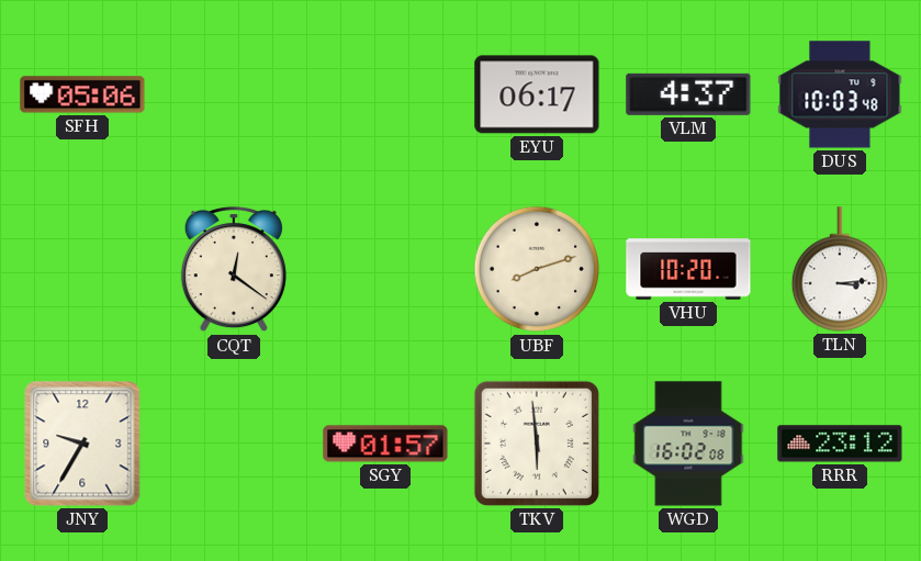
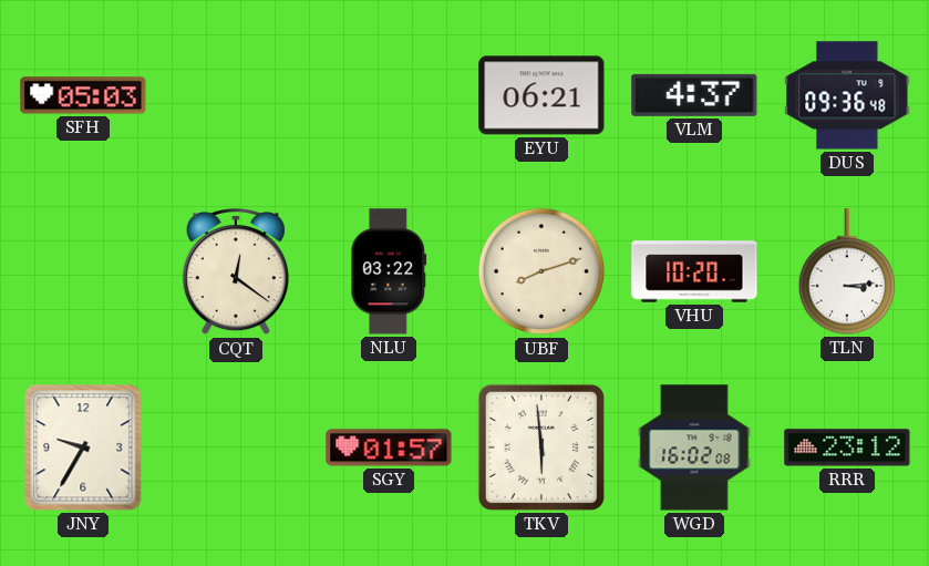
SFH: 05:06 -> 05:03 (83, 95)
EYU: 06:17 -> 06:21 (541, 95)
DUS: 10:03 -> 09:36 (847, 95)
NLU: none -> 03:22 (389, 271)
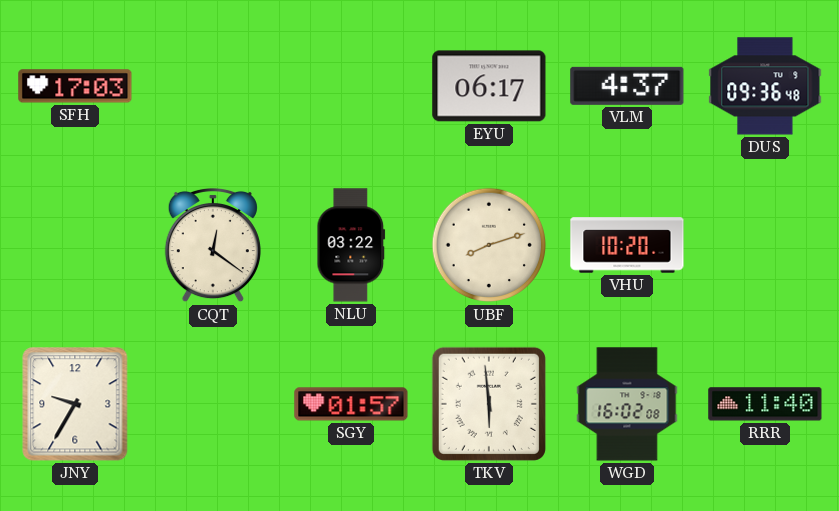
SFH: 05:03 -> 17:03 (75, 86)
EYU: 06:21 -> 06:17 (489, 86)
TLN: 3:14 -> none (846, 271)
RRR: 23:12 -> 11:40 (765, 404)
